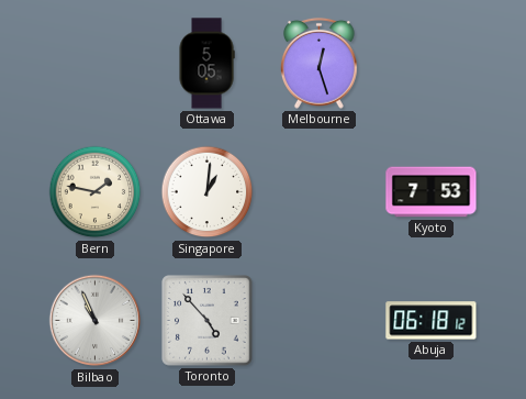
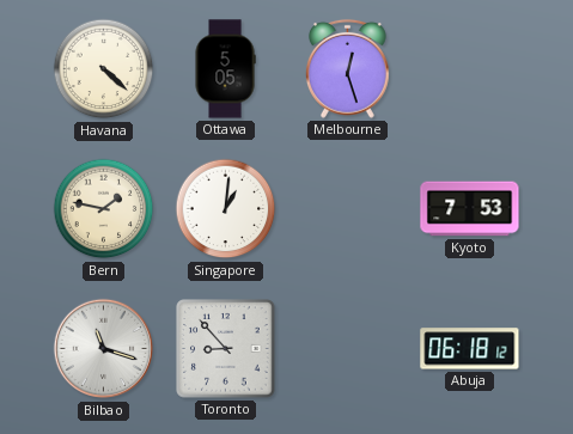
Havana: none -> 4:22 (104, 69)
Bilbao: 10:56 -> 11:18 (104, 349)
Toronto: 4:53 -> 8:53 (226, 349)
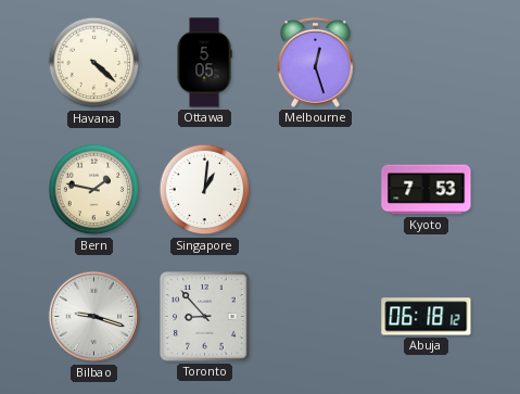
Bilbao: 11:18 -> 9:18 (94, 317)
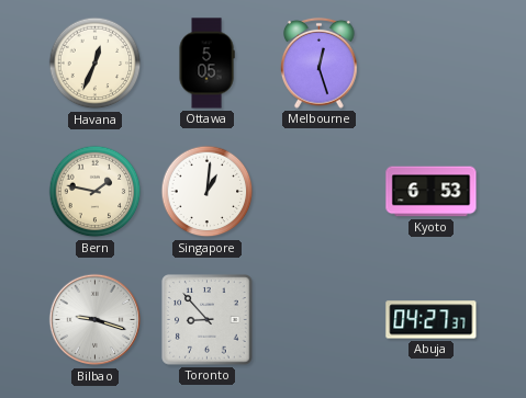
Havana: 4:22 -> 12:34 (96, 64)
Kyoto: 7:53 -> 6:53 (432, 192)
Abuja: 06:18 -> 04:27 (432, 320)
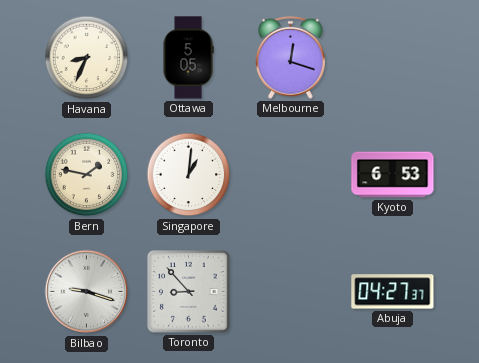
Havana: 12:34 -> 8:34 (87, 58)
Melbourne: 12:27 -> 12:18 (291, 57)
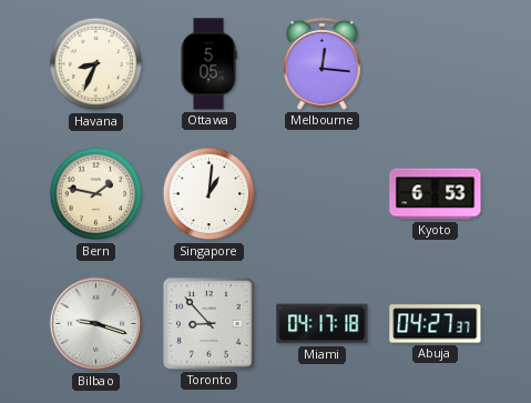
Melbourne: 12:18 -> 12:16 (323, 63)
Miami: none -> 04:17 (323, 324)
